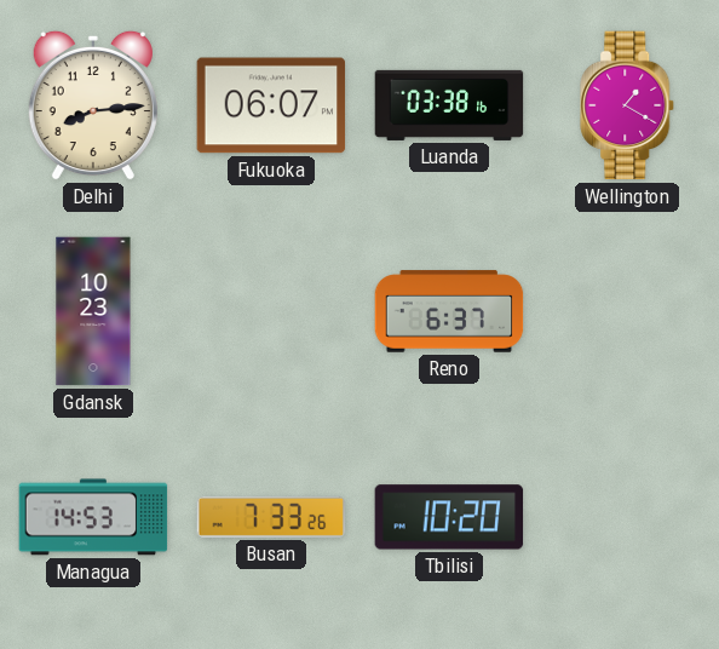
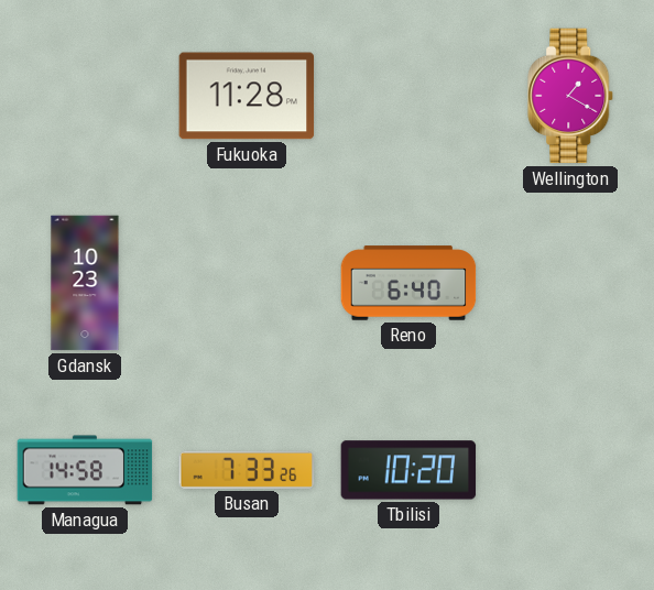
Delhi: 8:14 -> none (93, 105)
Fukuoka: 06:07 -> 11:28 (247, 96)
Luanda: 03:38 -> none (449, 105)
Reno: 6:37 -> 6:40 (408, 283)
Managua: 14:53 -> 14:58 (85, 470)
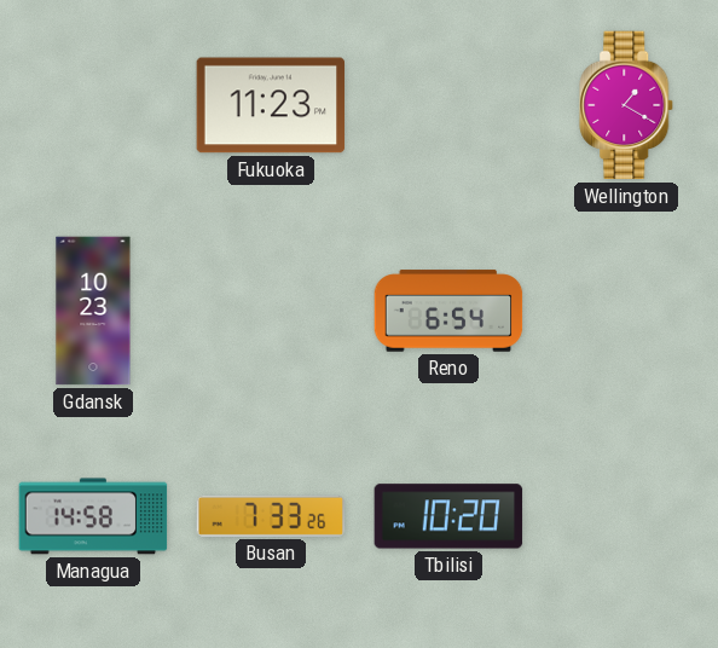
Fukuoka: 11:28 -> 11:23 (271, 105)
Reno: 6:40 -> 6:54 (448, 311)
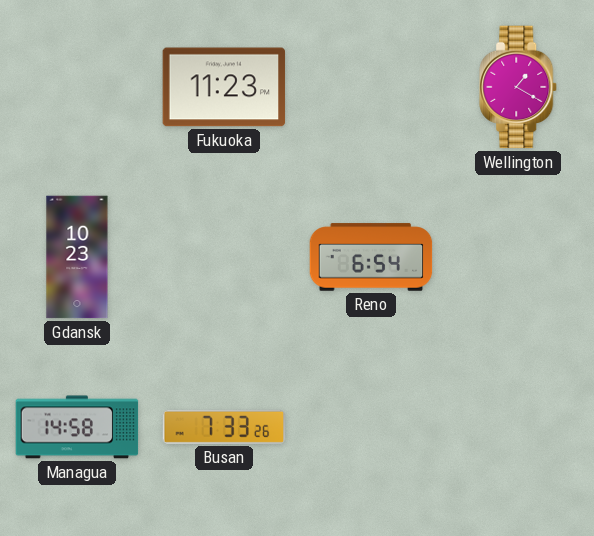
Tbilisi: 10:20 -> none (448, 516)
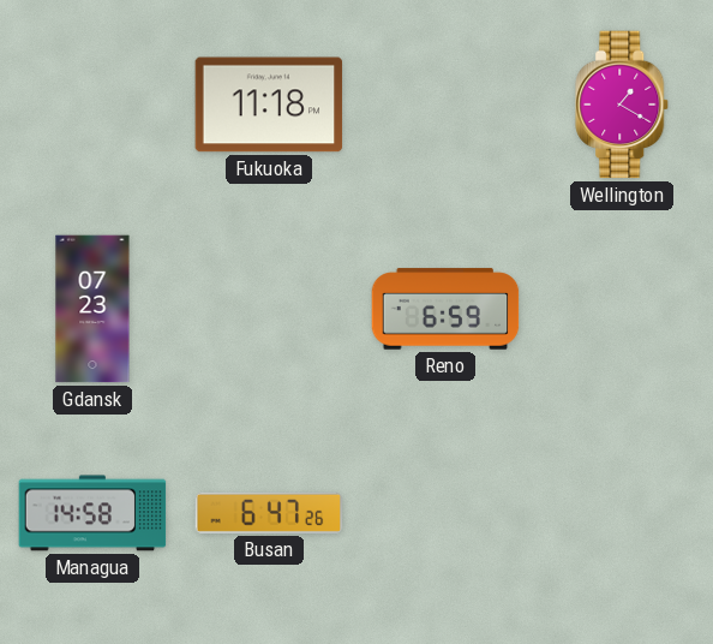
Fukuoka: 11:23 -> 11:18 (269, 105)
Gdansk: 10:23 -> 07:23 (92, 309)
Reno: 6:54 -> 6:59 (445, 309)
Busan: 7:33 -> 6:47 (269, 513)
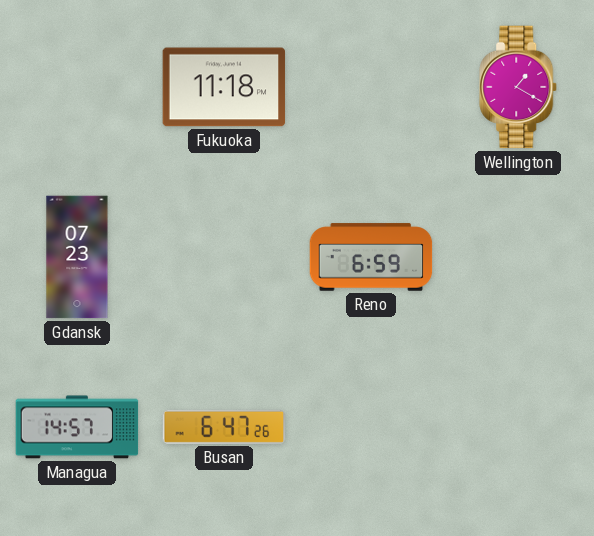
Managua: 14:58 -> 14:57 (77, 427)
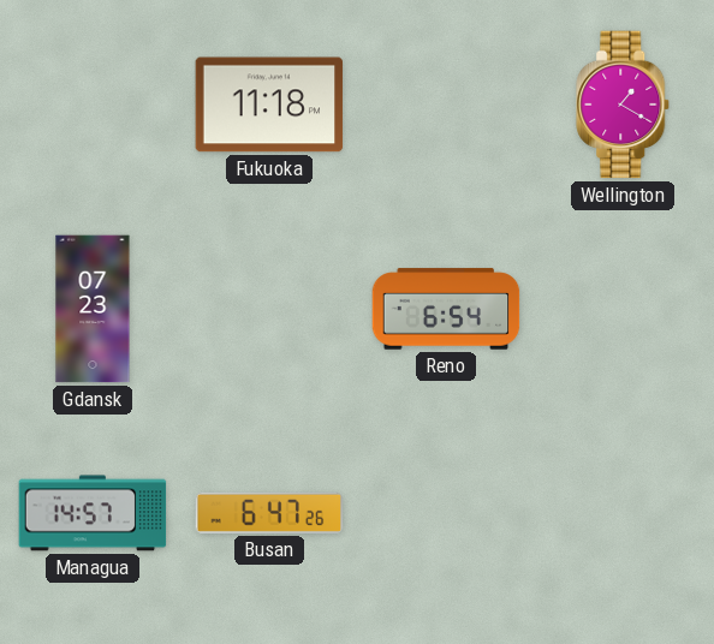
Reno: 6:59 -> 6:54 (446, 309)
